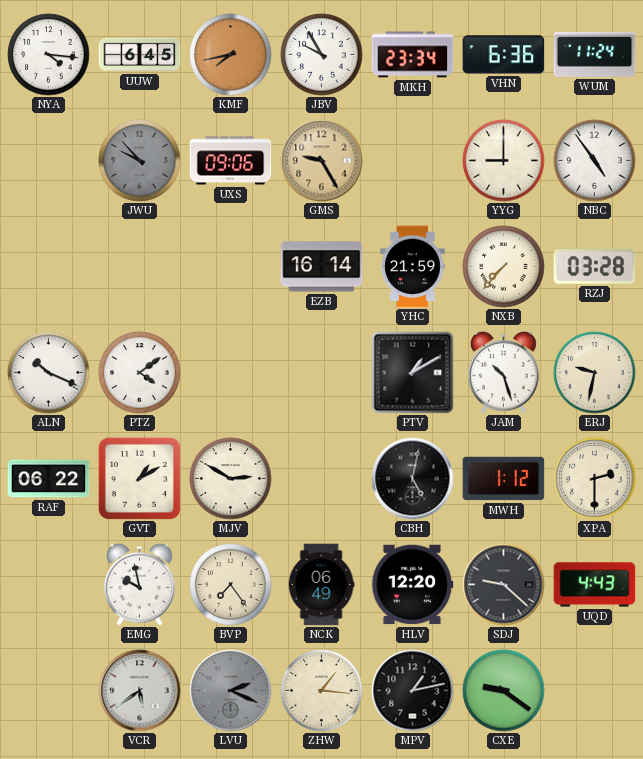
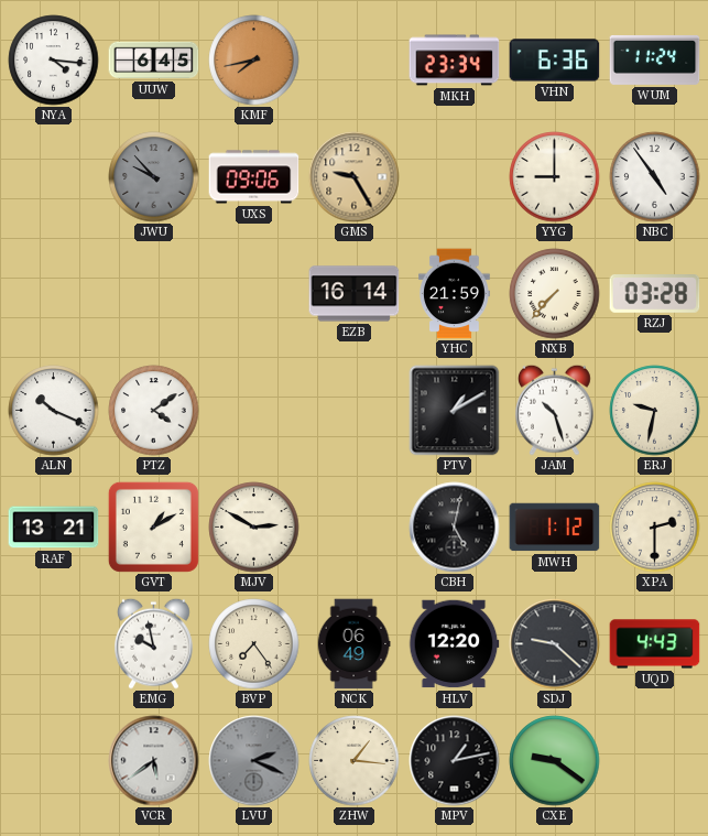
JBV: 9:55 -> none (322, 55)
RAF: 06:22 -> 13:21 (54, 528)
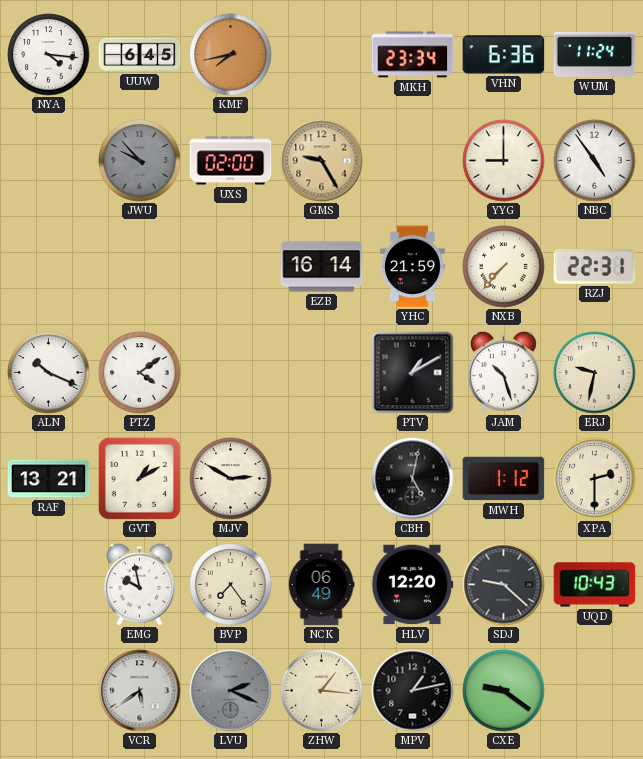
UXS: 09:06 -> 02:00 (231, 161)
RZJ: 03:28 -> 22:31 (595, 267)
UQD: 4:43 -> 10:43 (595, 585)
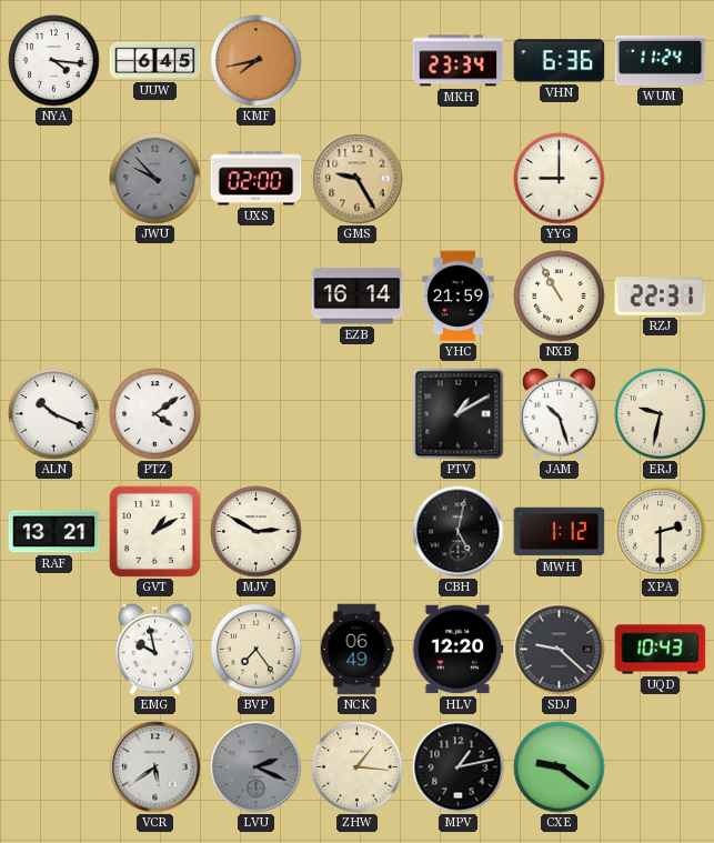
NBC: 4:54 -> none (595, 161)
NXB: 7:37 -> 10:55 (560, 297)
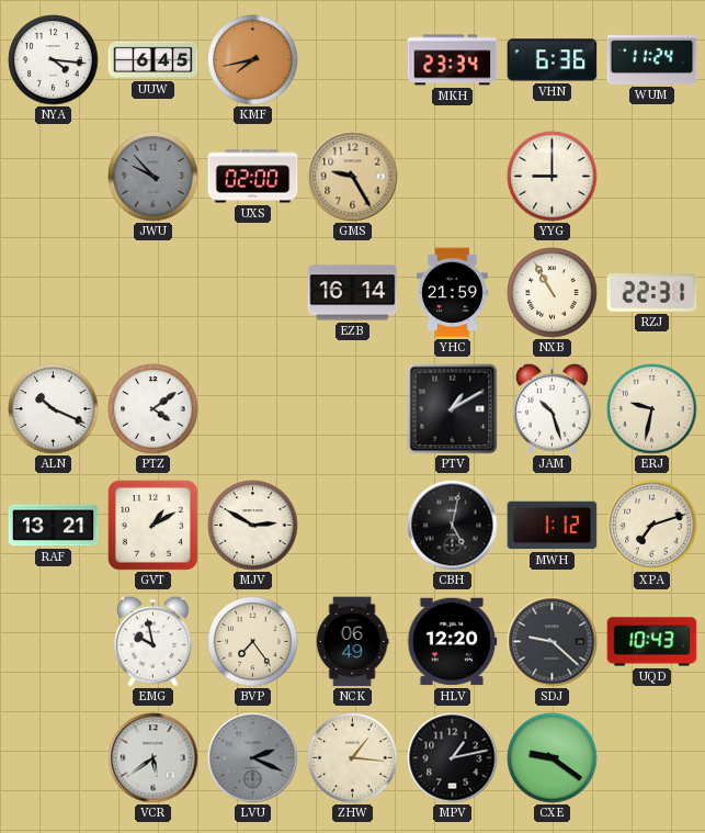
XPA: 2:30 -> 7:12 (652, 526)
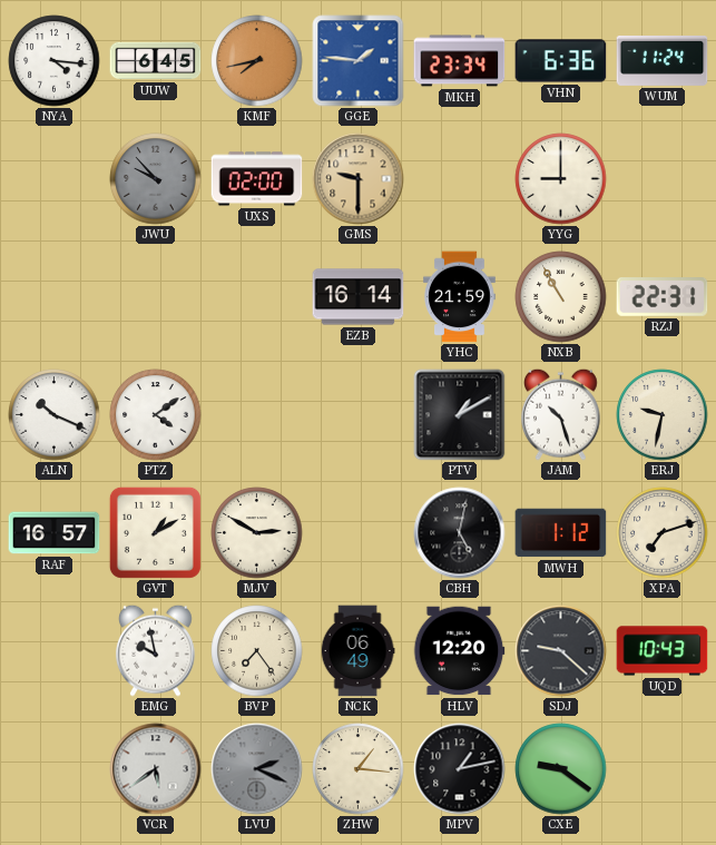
GGE: none -> 1:46 (359, 61)
GMS: 9:25 -> 9:30 (359, 179)
RAF: 13:21 -> 16:57 (55, 533)
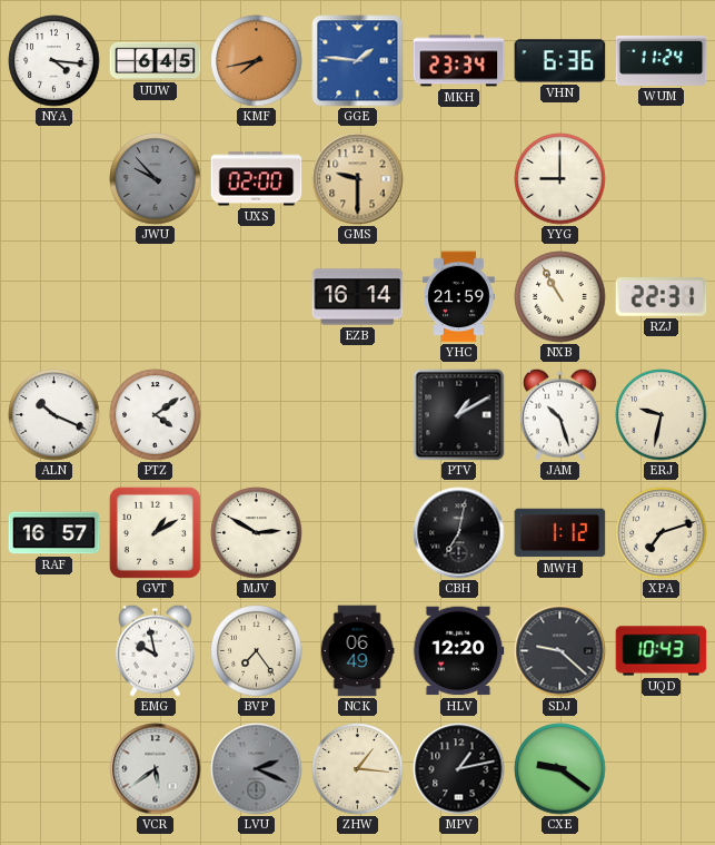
CBH: 5:02 -> 7:02 (459, 533)
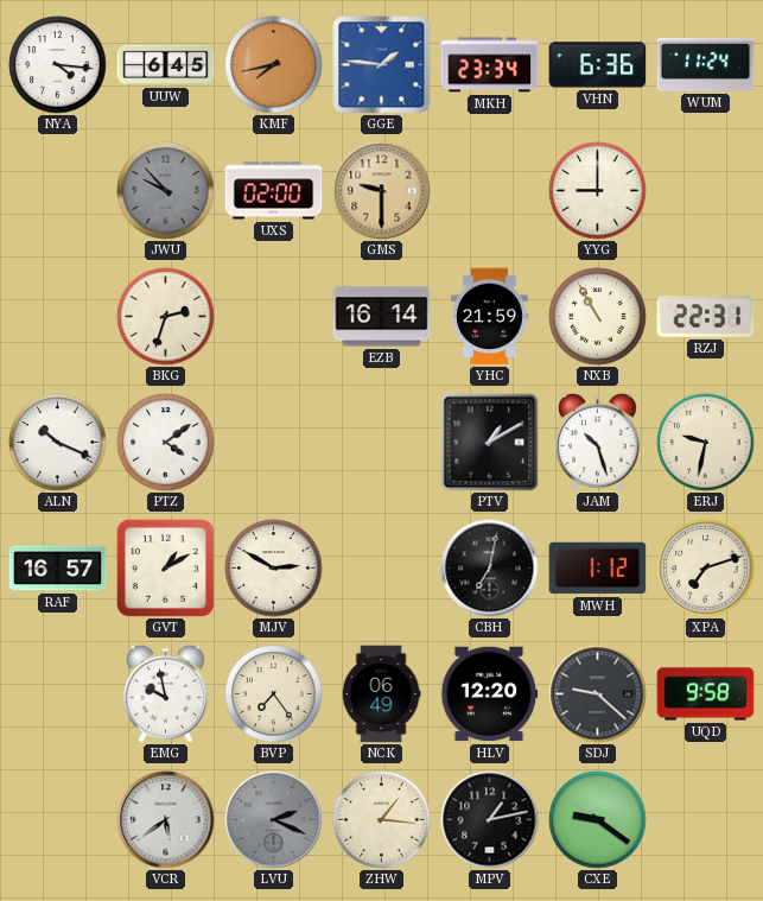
BKG: none -> 2:33 (166, 317)
UQD: 10:43 -> 9:58 (706, 694)
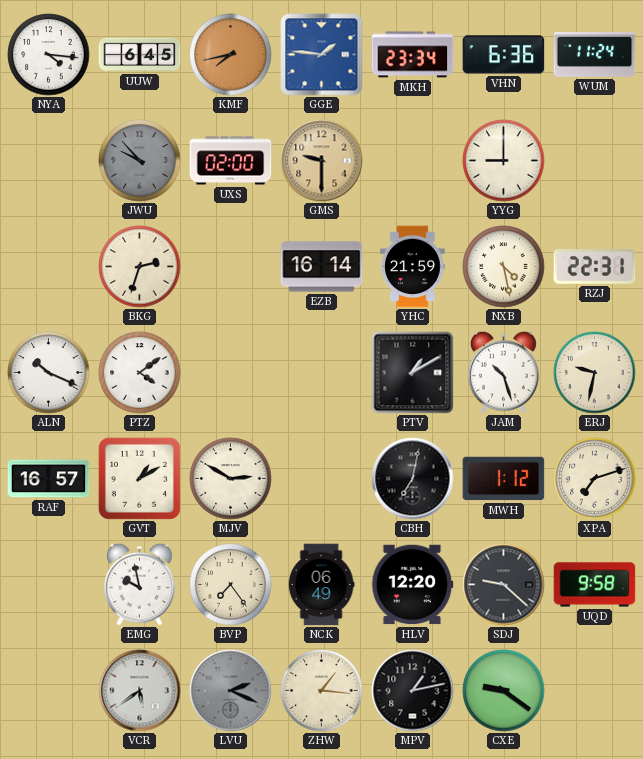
NXB: 10:55 -> 4:28 (504, 267)
